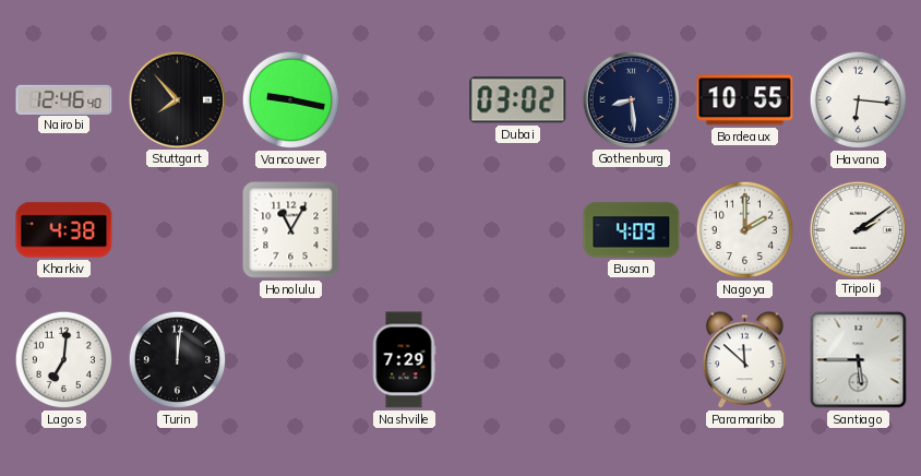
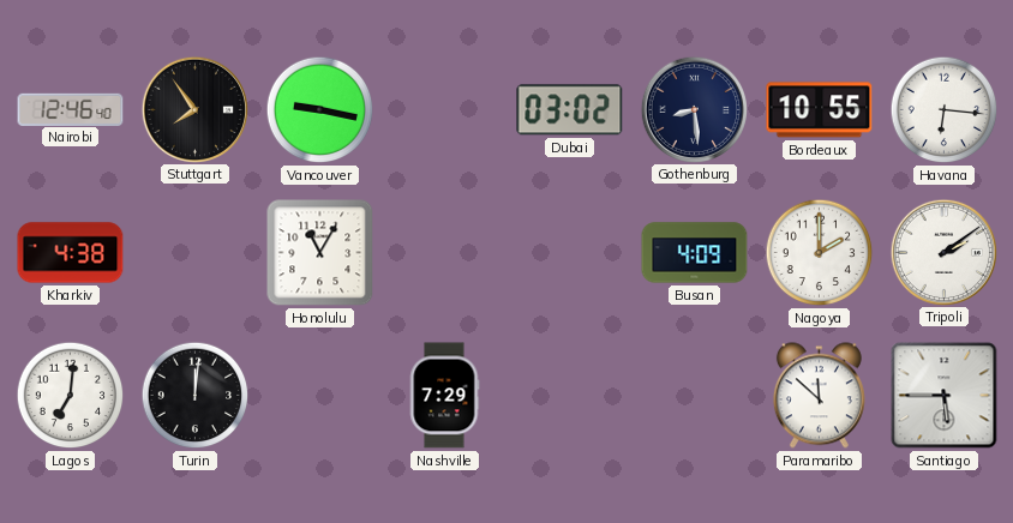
Stuttgart: 7:53 -> 7:54 (194, 109)
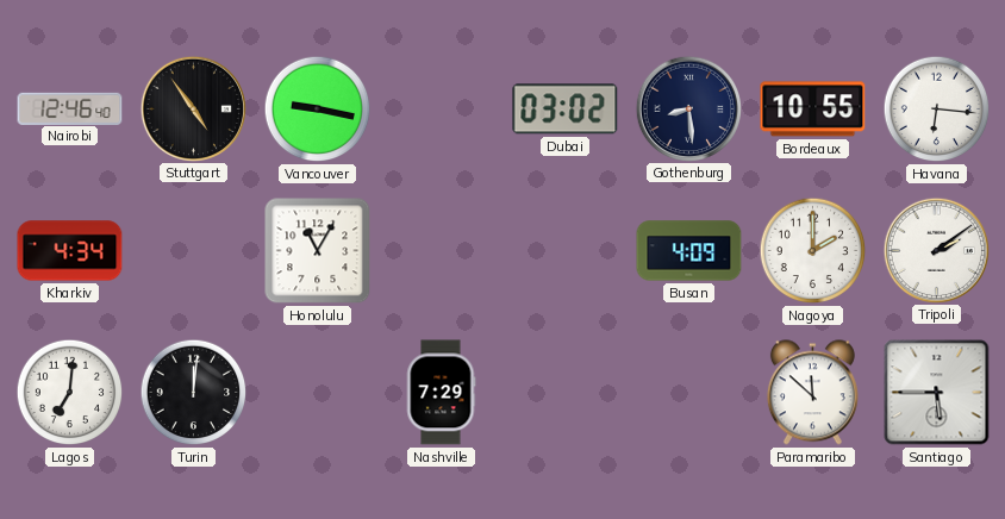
Stuttgart: 7:54 -> 4:54 (193, 108)
Kharkiv: 4:38 -> 4:34 (70, 251)
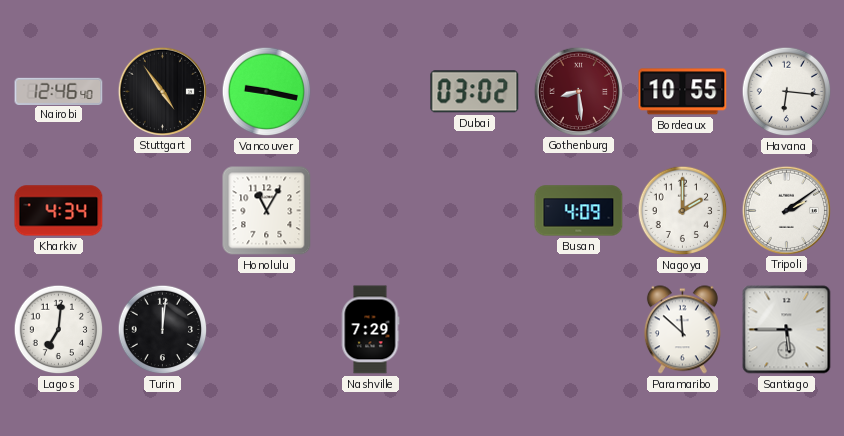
Gothenburg dial: navy -> burgundy (578, 91)
